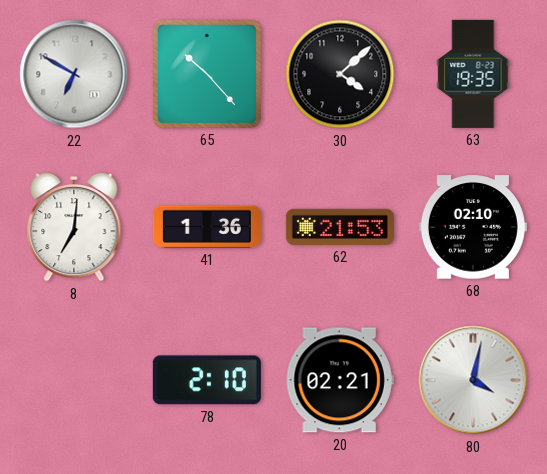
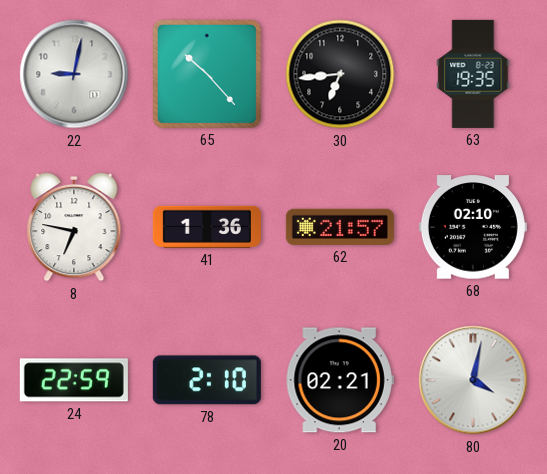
22: 6:50 -> 9:02 (74, 74)
30: 4:08 -> 6:44 (340, 74)
8: 7:01 -> 6:47 (74, 227)
62: 21:53 -> 21:57 (340, 227)
24: none -> 22:59 (74, 380)
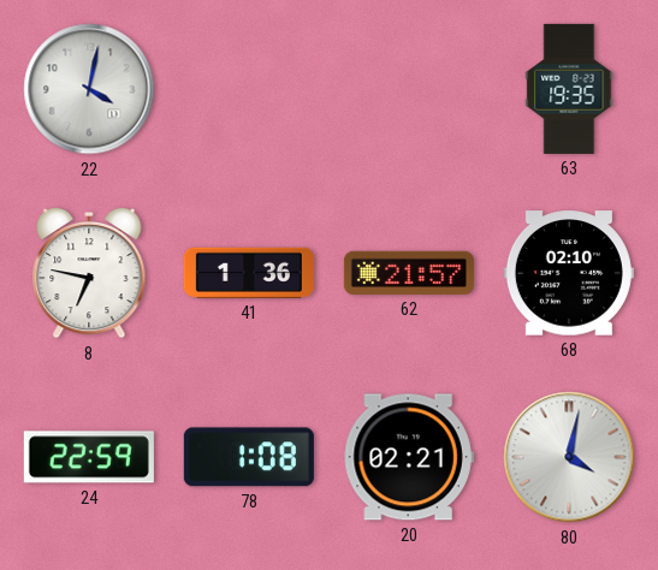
22: 9:02 -> 4:02 (89, 89)
65: 10:23 -> none (207, 74)
30: 6:44 -> none (340, 74)
78: 2:10 -> 1:08 (249, 457)
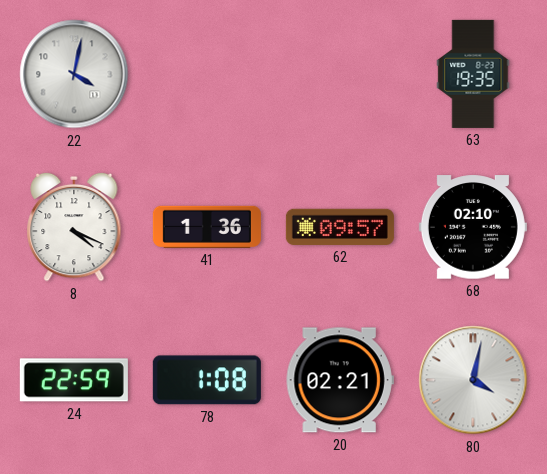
8: 6:47 -> 4:19 (74, 227)
62: 21:57 -> 09:57 (340, 227)
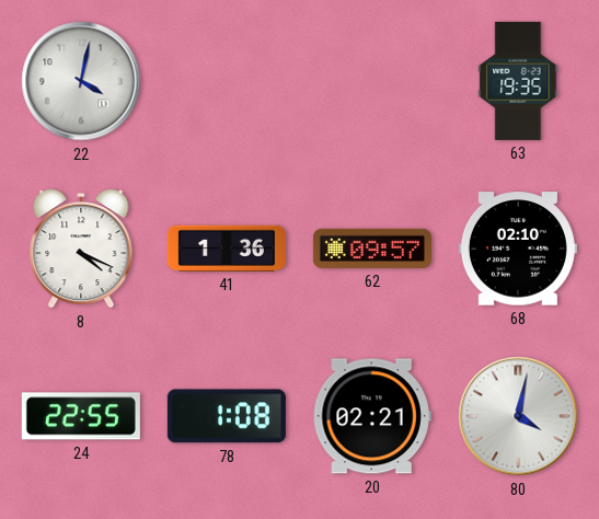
24: 22:59 -> 22:55 (81, 416)
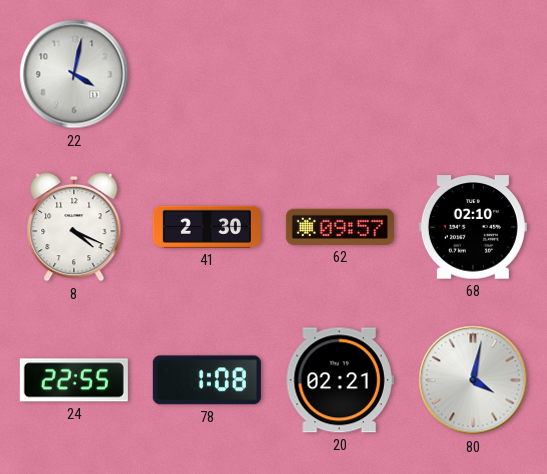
63: 19:35 -> none (518, 81)
41: 1:36 -> 2:30 (207, 227)
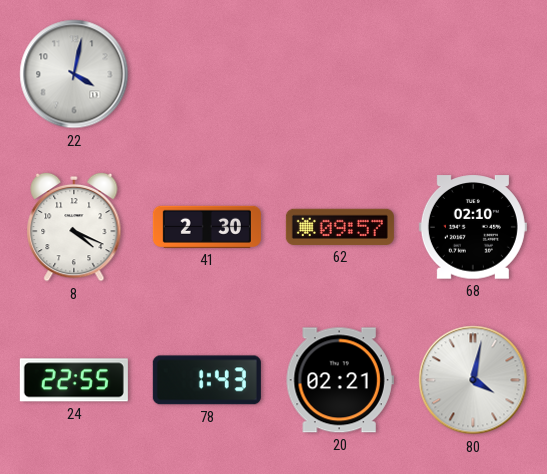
78: 1:08 -> 1:43 (207, 380)
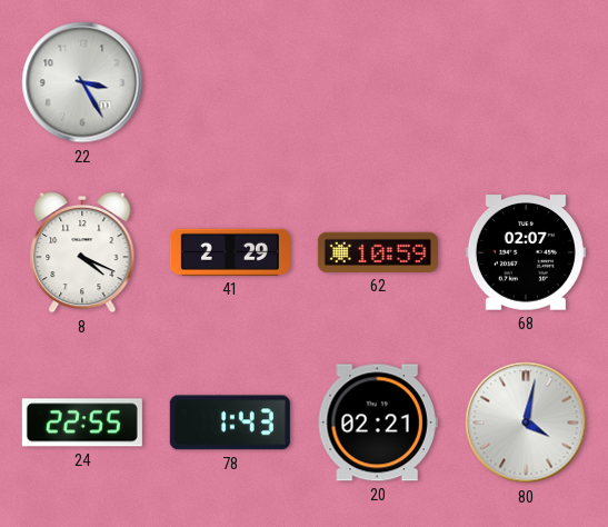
22: 4:02 -> 3:25 (82, 82)
41: 2:30 -> 2:29 (230, 252)
62: 09:57 -> 10:59 (378, 252)
68: 02:10 -> 02:07 (526, 252)
